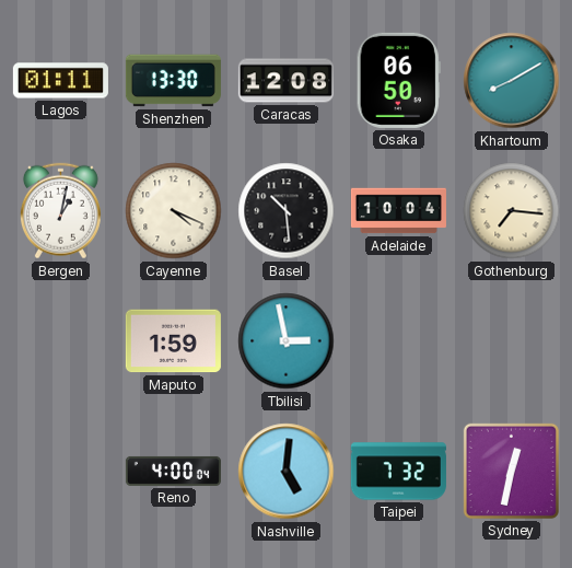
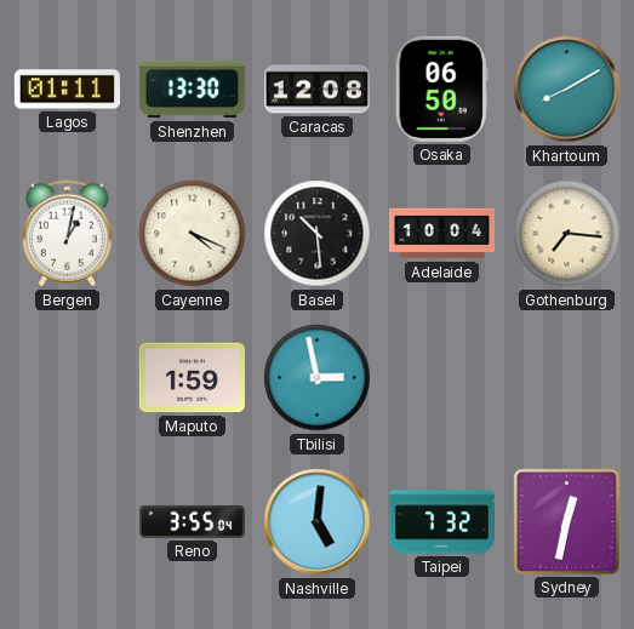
Reno: 4:00 -> 3:55 (192, 521)
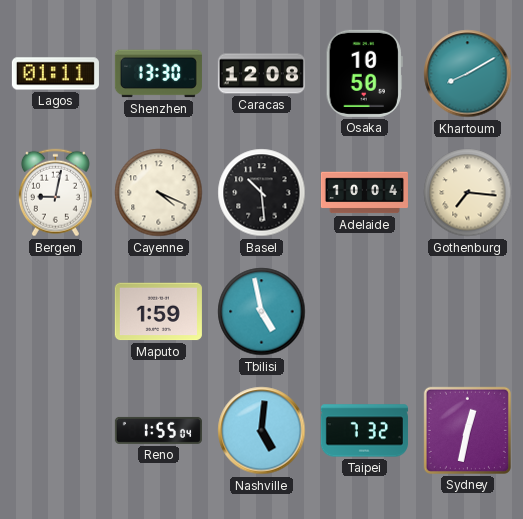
Osaka: 06:50 -> 10:50 (364, 73)
Bergen: 1:02 -> 9:02 (55, 193)
Tbilisi: 2:58 -> 4:58 (262, 312)
Reno: 3:55 -> 1:55 (158, 430)
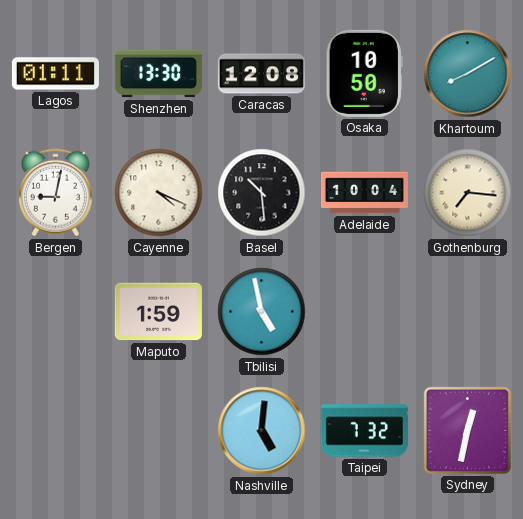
Reno: 1:55 -> none (158, 430)
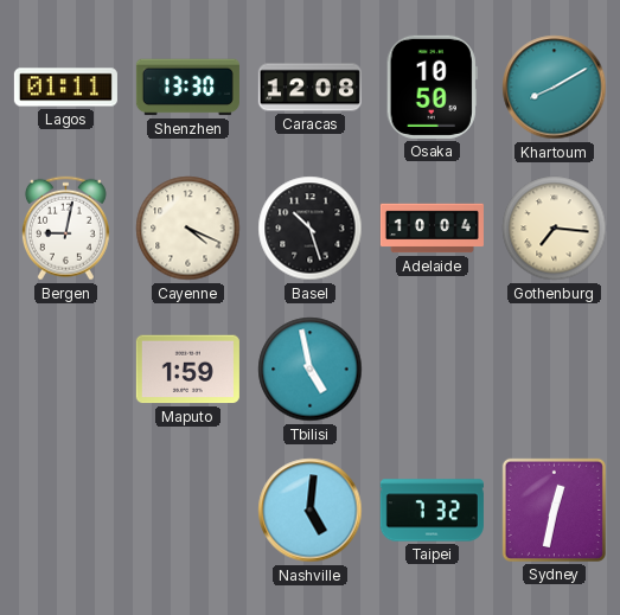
Basel: 10:29 -> 10:27 (311, 229)
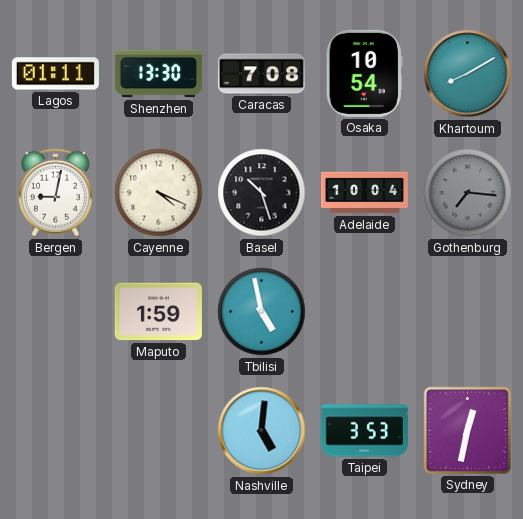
Caracas: 12:08 -> 7:08 (261, 74)
Osaka: 10:50 -> 10:54 (364, 73)
Gothenburg dial: cream -> grey (468, 193)
Taipei: 7:32 -> 3:53 (364, 431)
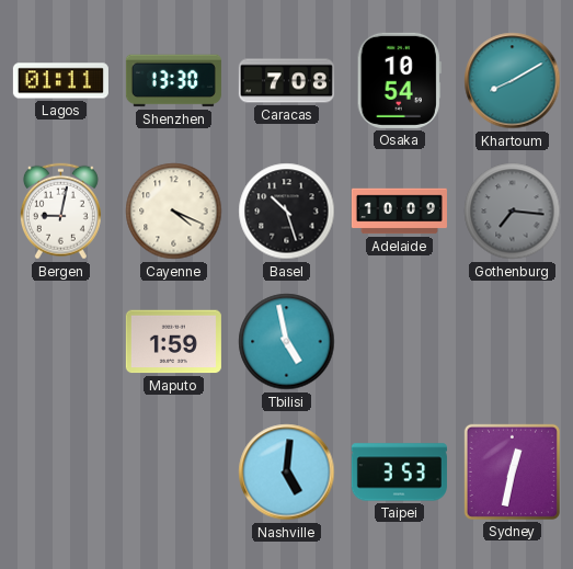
Adelaide: 10:04 -> 10:09 (399, 212)
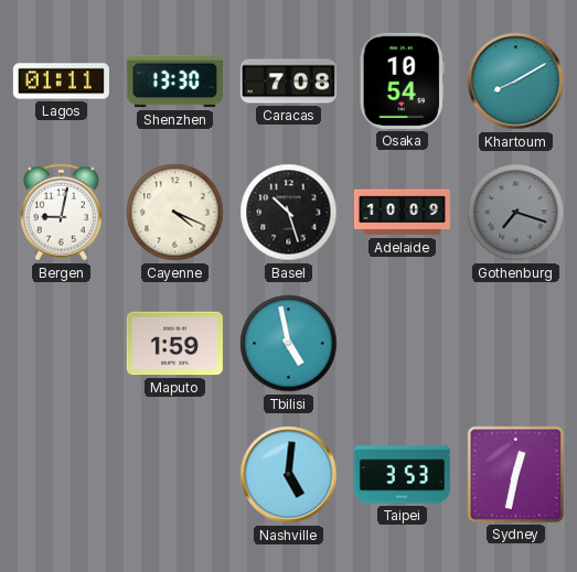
Gothenburg: 7:16 -> 7:18 (516, 213)
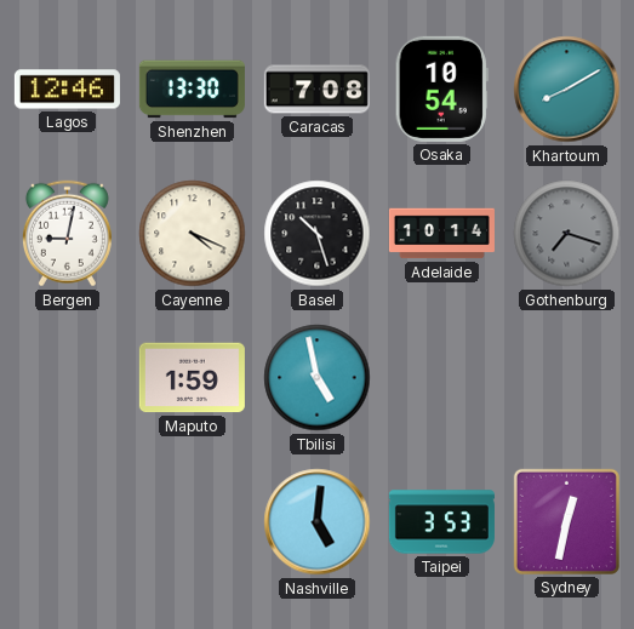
Lagos: 01:11 -> 12:46 (67, 90)
Adelaide: 10:09 -> 10:14 (441, 234)
